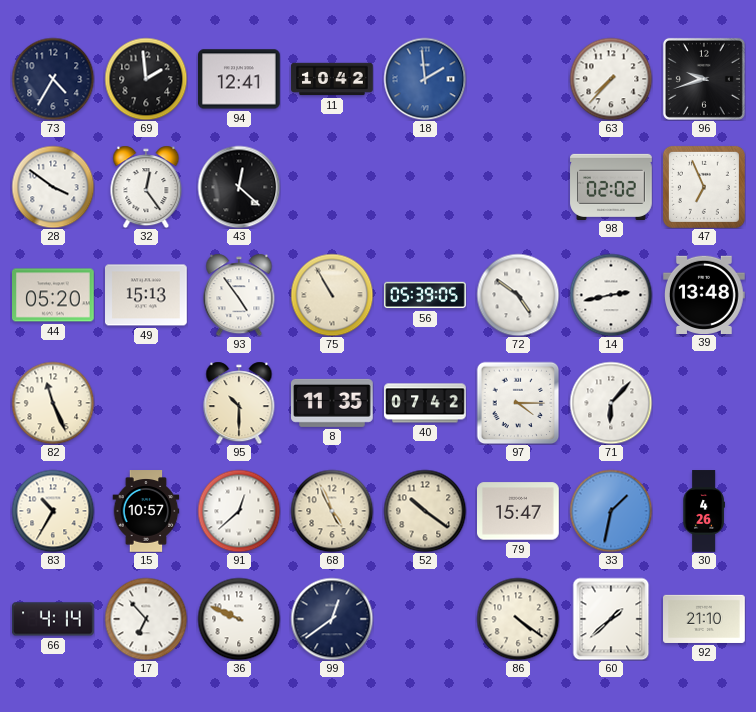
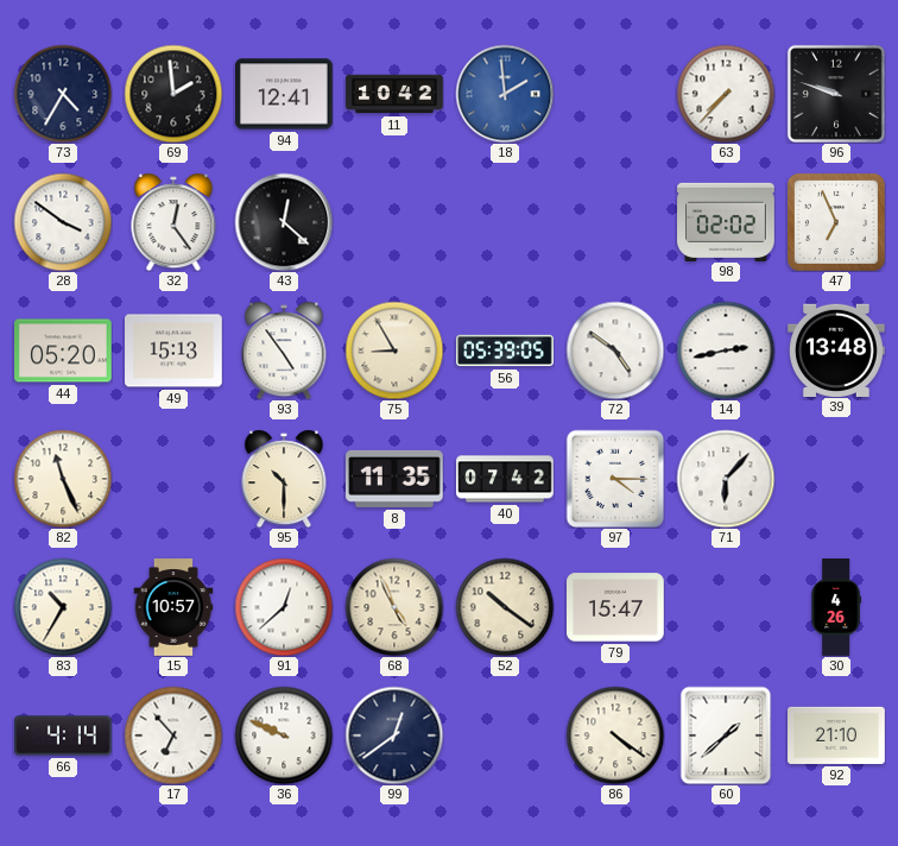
96: 9:42 -> 9:48 (836, 94)
75: 10:55 -> 8:55 (394, 351)
33: 1:32 -> none (611, 511)
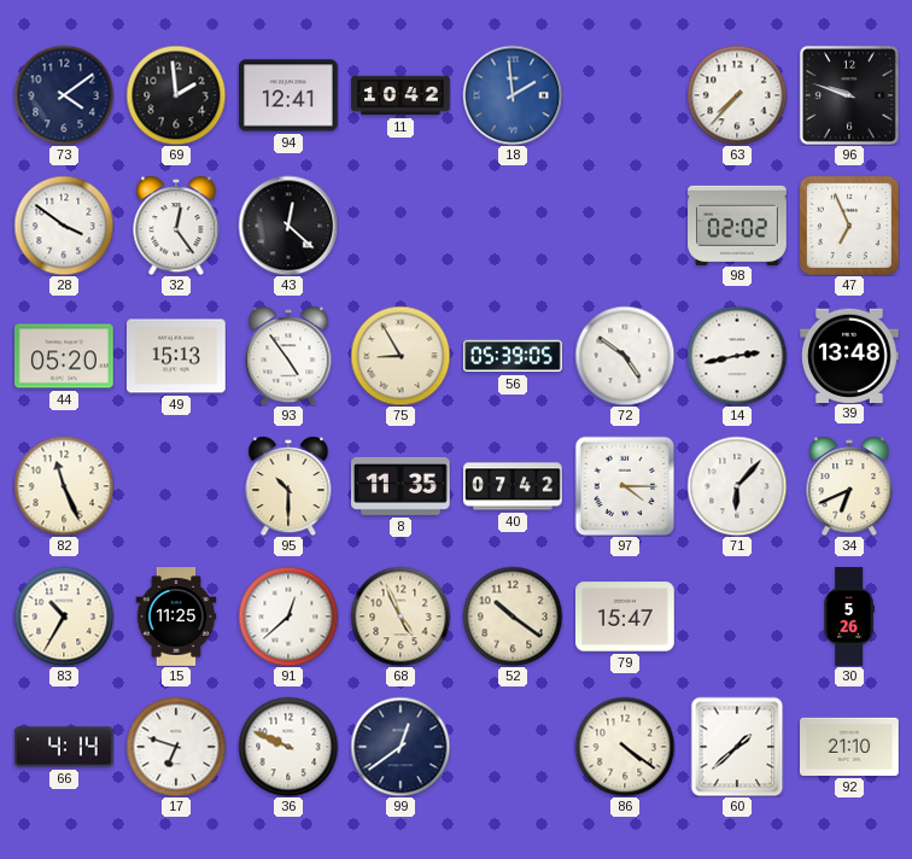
73: 4:35 -> 4:09 (64, 95)
34: none -> 6:41 (849, 486)
15: 10:57 -> 11:25 (176, 617)
30: 4:26 -> 5:26 (849, 617)
17: 6:53 -> 6:48 (176, 747)
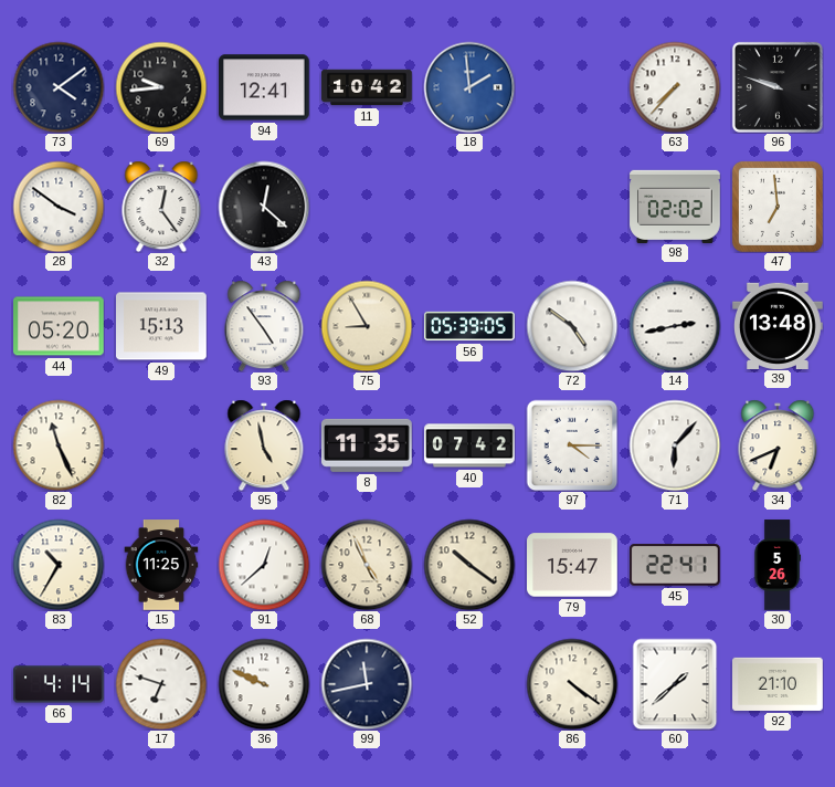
69: 1:59 -> 9:44 (161, 87)
47: 6:56 -> 6:59 (778, 207)
95: 10:30 -> 4:58 (264, 445)
45: none -> 22:41 (676, 565)
99: 12:39 -> 11:43 (367, 684)
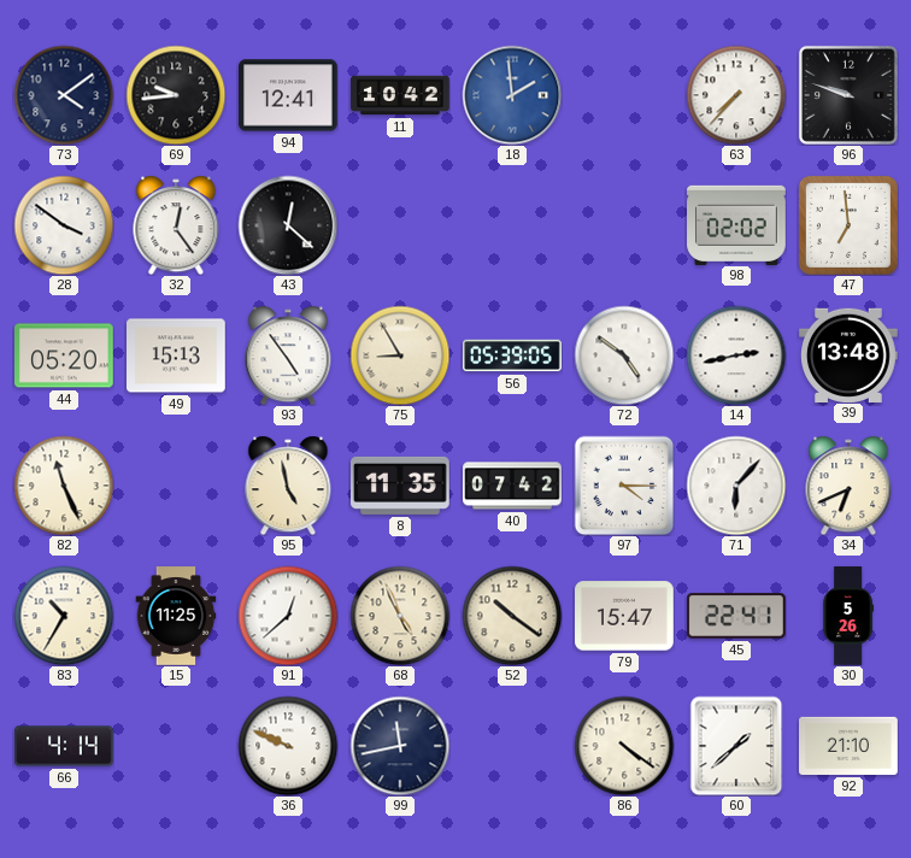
17: 6:48 -> none (161, 684)
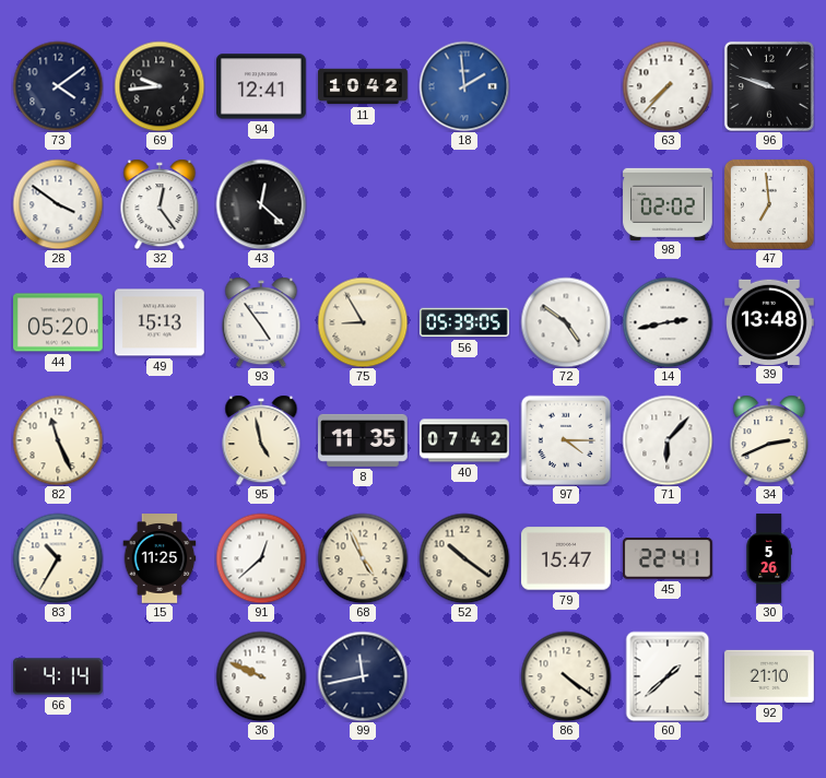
34: 6:41 -> 2:41 (769, 440)
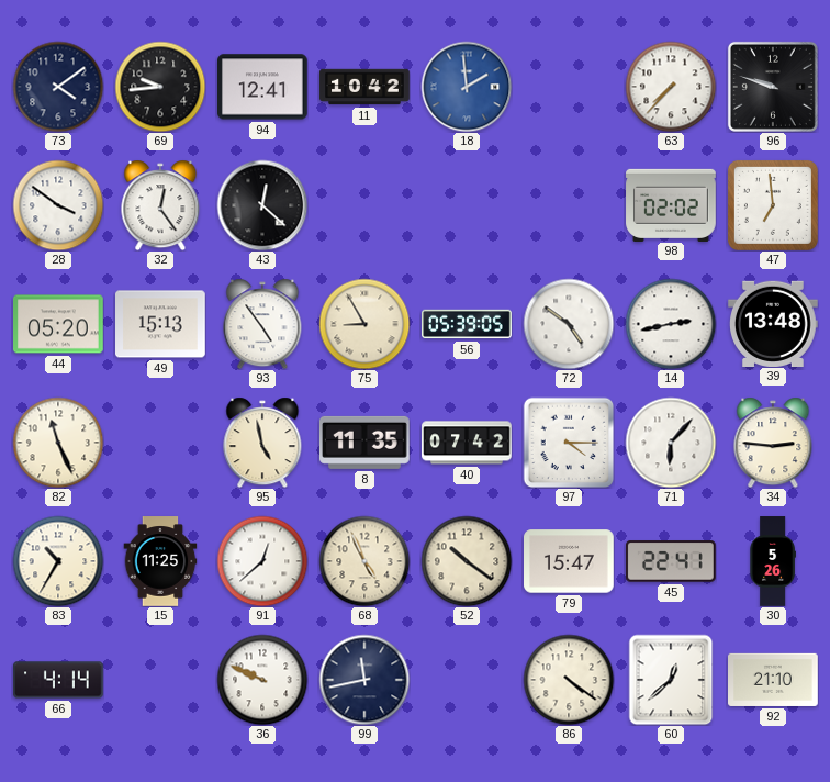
34: 2:41 -> 2:46 (773, 443)
60: 1:38 -> 12:38 (671, 680)
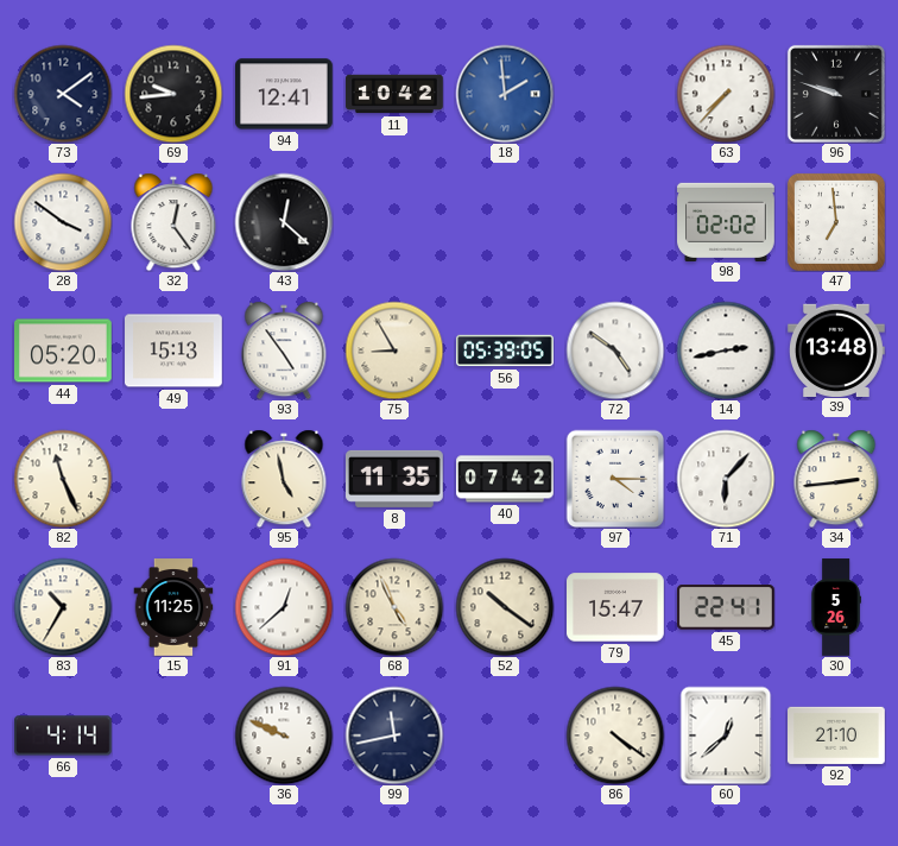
34: 2:46 -> 2:44 (836, 479)
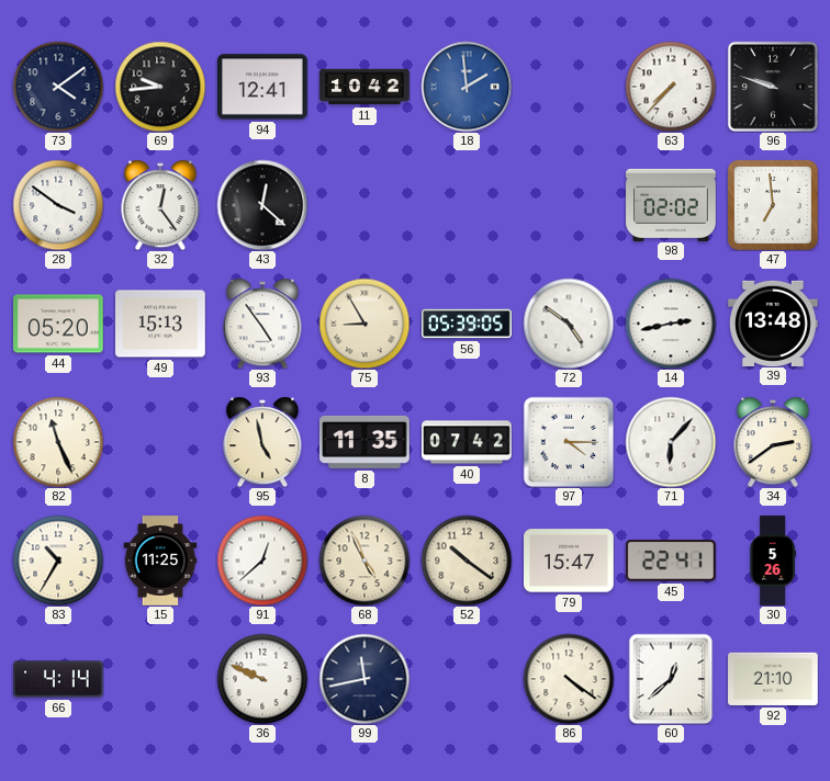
34: 2:44 -> 2:39 (773, 442)
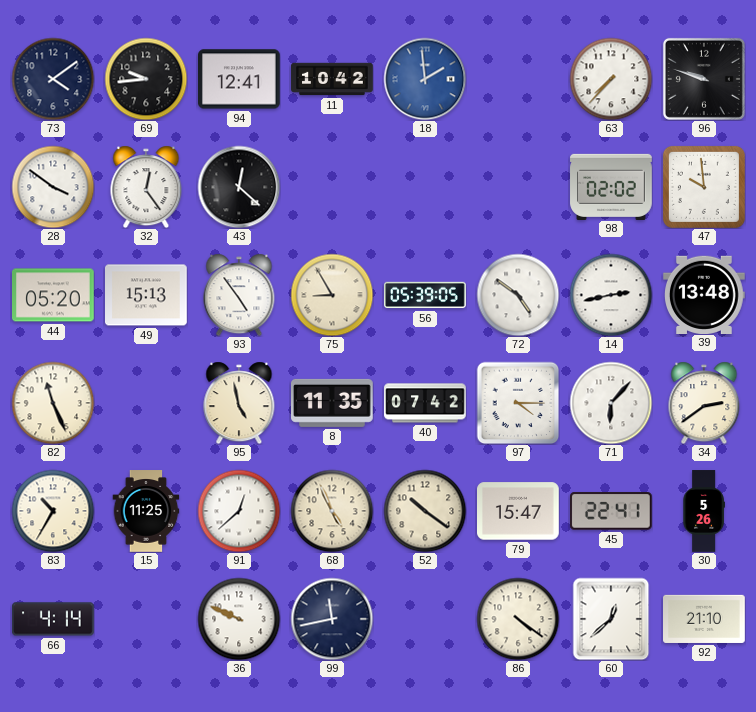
47: 6:59 -> 9:59 (704, 187)
